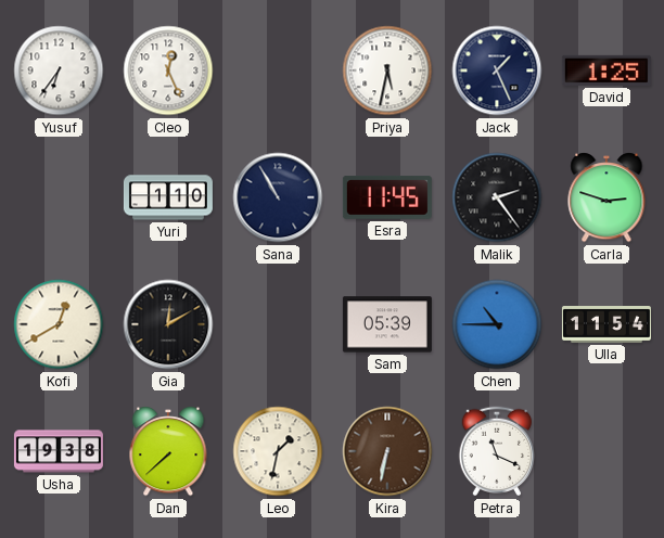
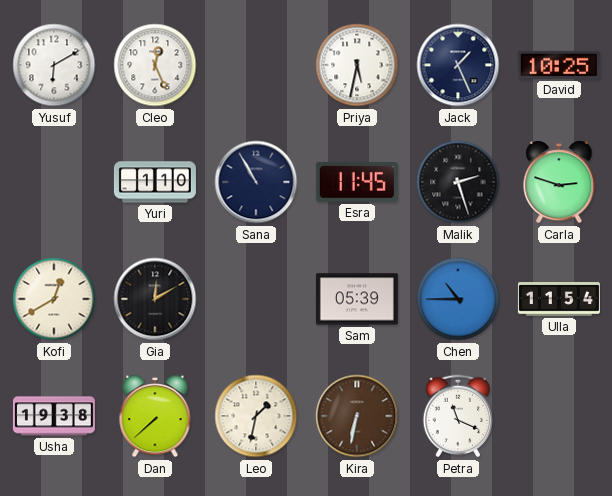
Yusuf: 6:36 -> 6:10 (54, 65)
David: 1:25 -> 10:25 (559, 65)
Malik: 2:24 -> 2:27 (458, 182)
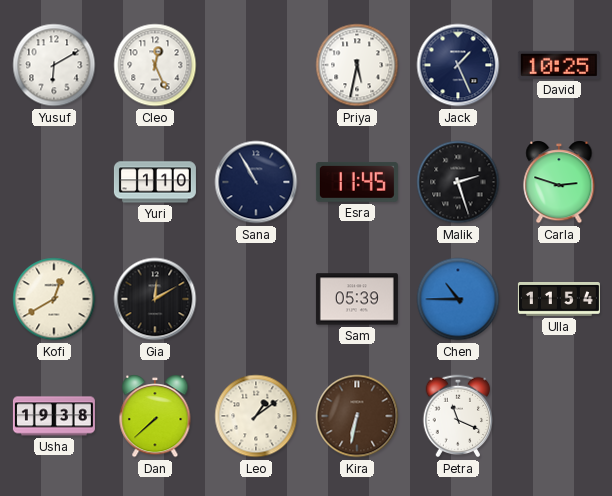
Leo: 1:32 -> 1:09 (256, 416)
